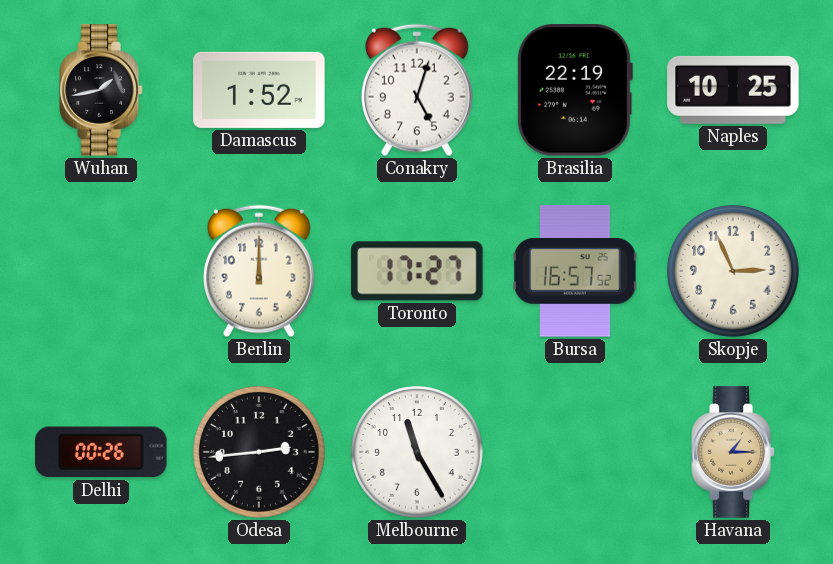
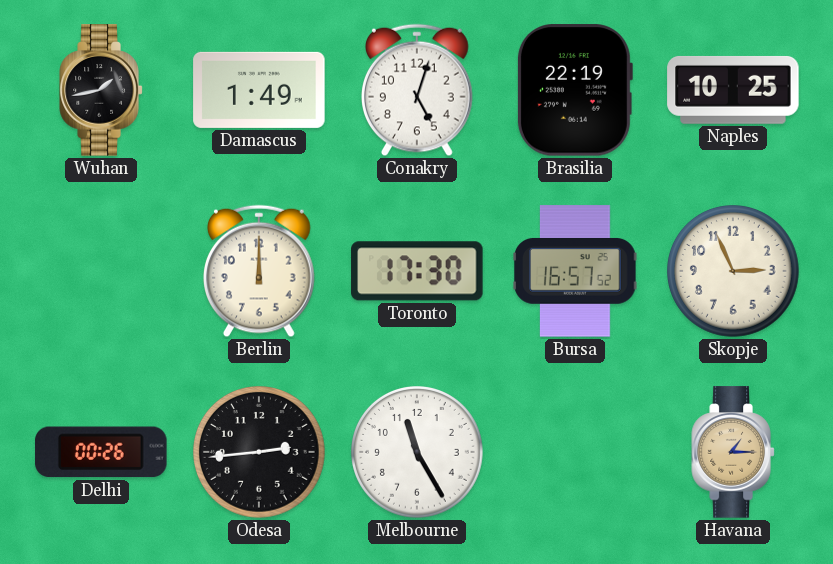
Damascus: 1:52 -> 1:49 (259, 90)
Toronto: 17:27 -> 17:30 (417, 271)
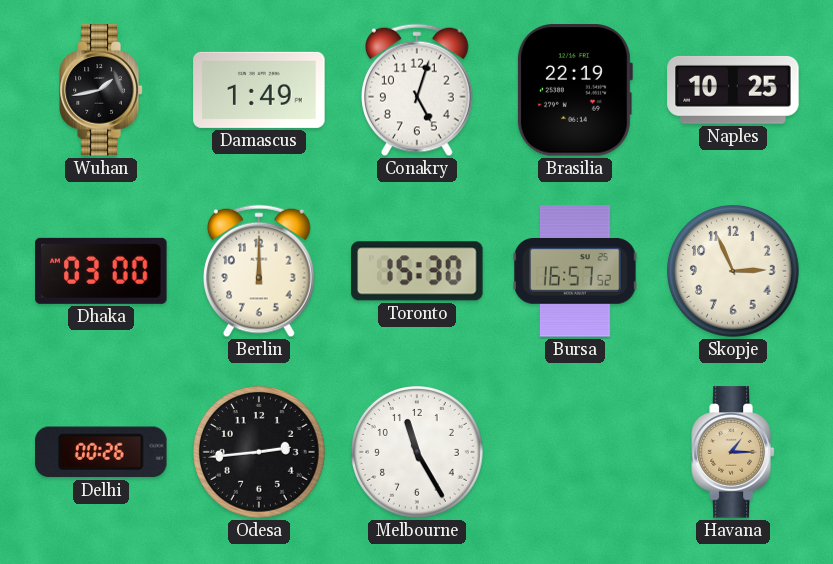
Dhaka: none -> 03:00 (101, 271)
Toronto: 17:30 -> 15:30 (417, 271)
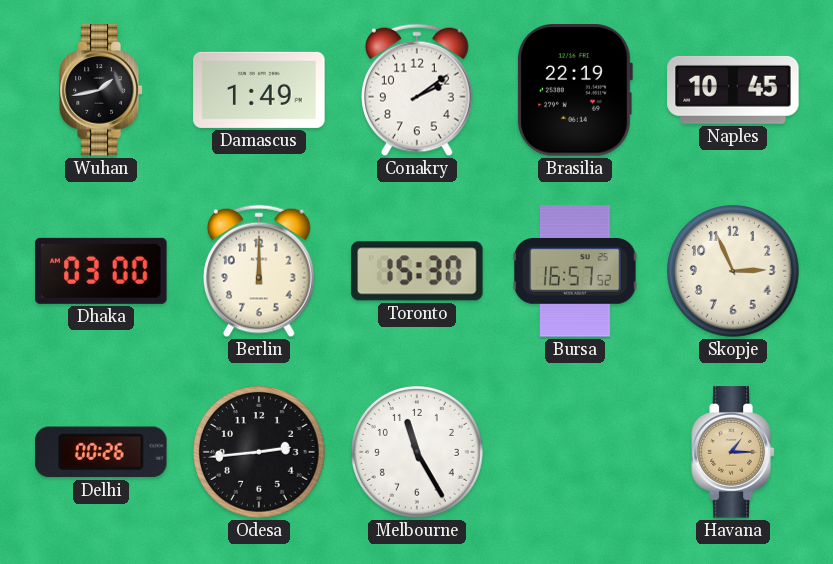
Conakry: 5:03 -> 2:09 (418, 90)
Naples: 10:25 -> 10:45 (733, 90)
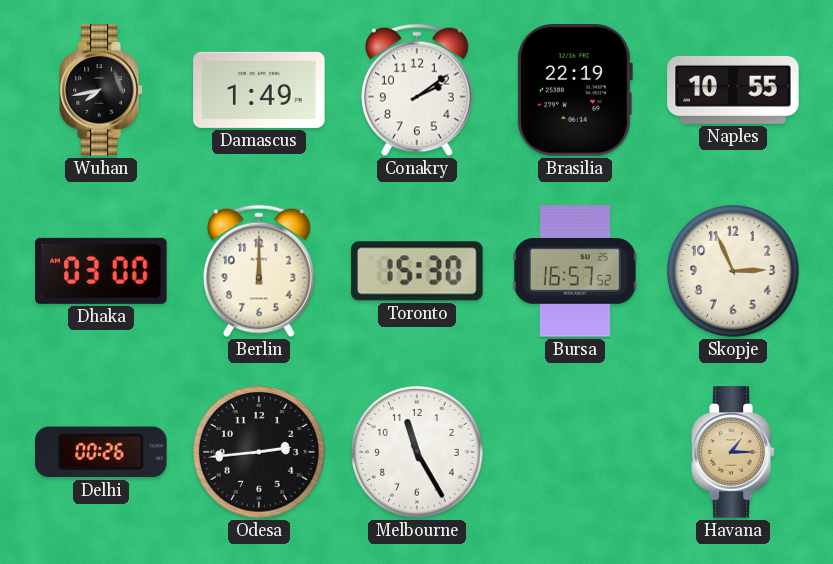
Wuhan: 1:43 -> 7:43 (101, 90)
Naples: 10:45 -> 10:55 (733, 90)
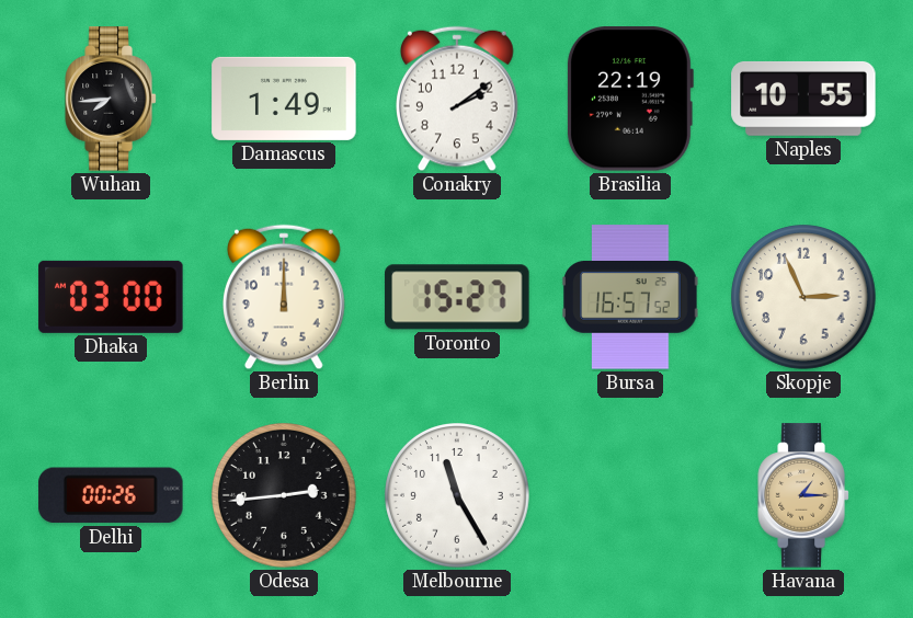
Wuhan: 7:43 -> 7:44 (111, 99)
Toronto: 15:30 -> 15:27 (457, 297)
